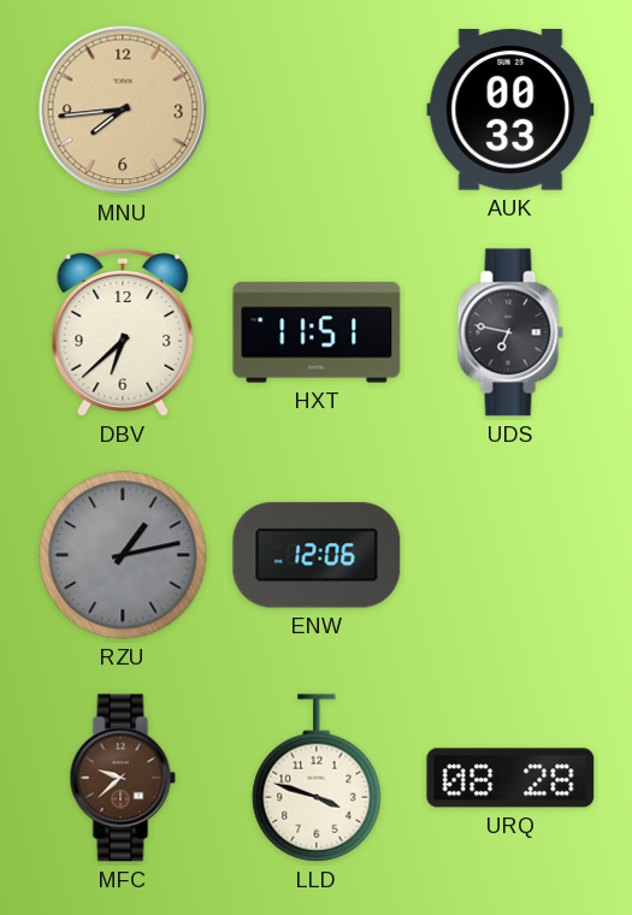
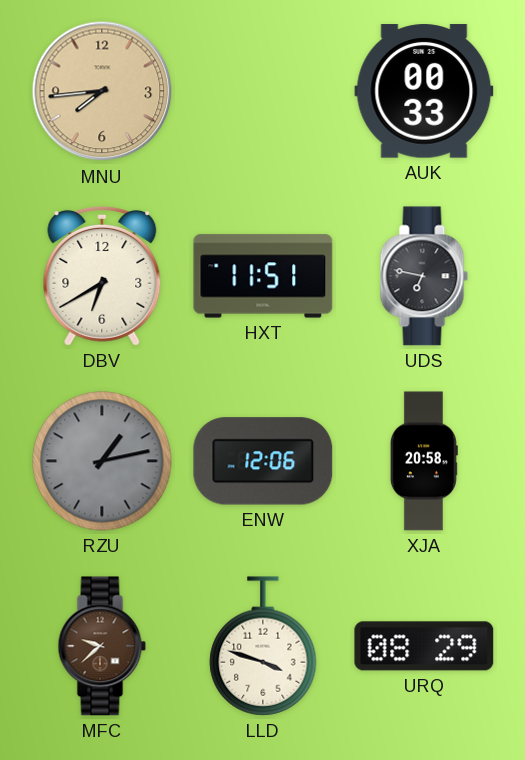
DBV: 6:38 -> 6:40 (102, 276)
XJA: none -> 20:58 (424, 461)
URQ: 08:28 -> 08:29 (424, 646)
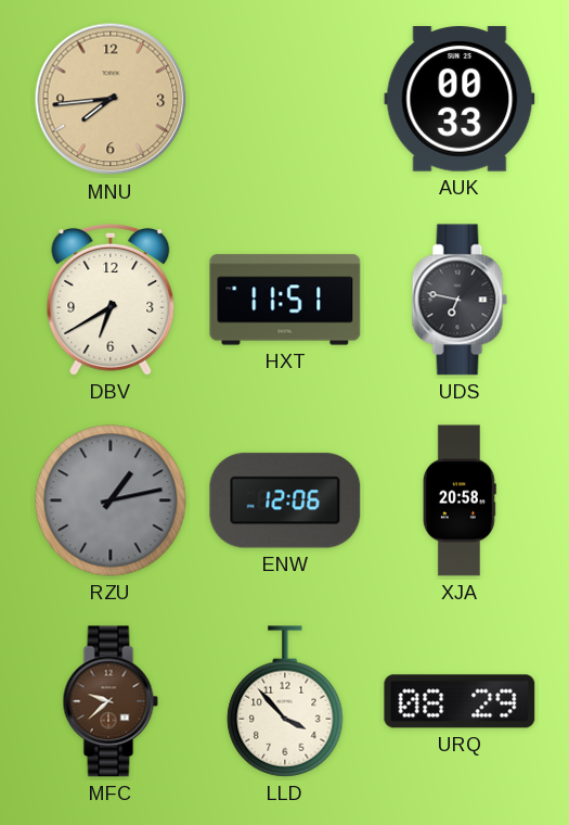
LLD: 3:48 -> 3:53 (285, 701)
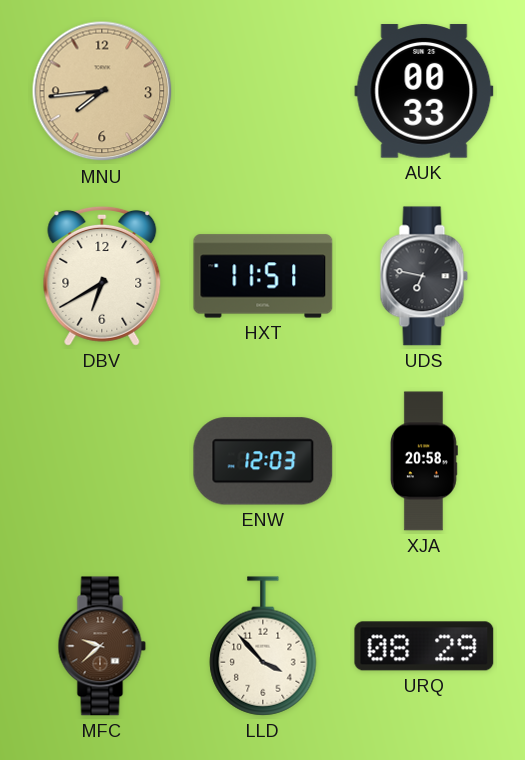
RZU: 1:13 -> none (111, 500)
ENW: 12:06 -> 12:03 (263, 461)
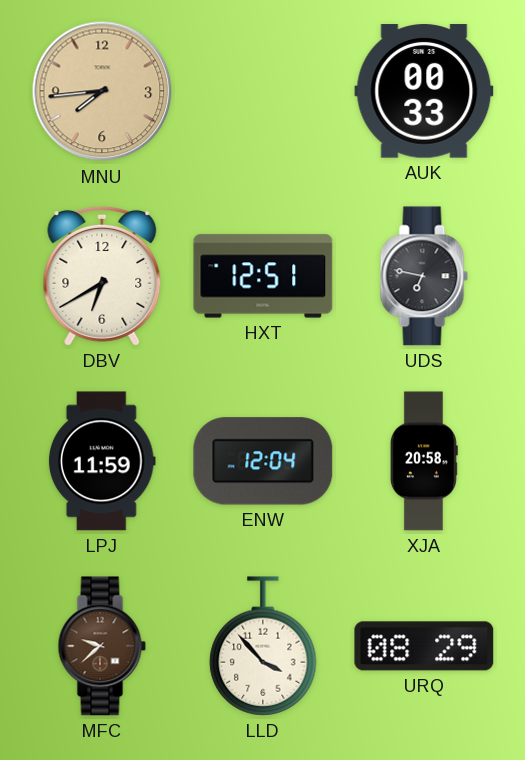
HXT: 11:51 -> 12:51 (263, 276)
LPJ: none -> 11:59 (102, 461)
ENW: 12:03 -> 12:04 (263, 461)
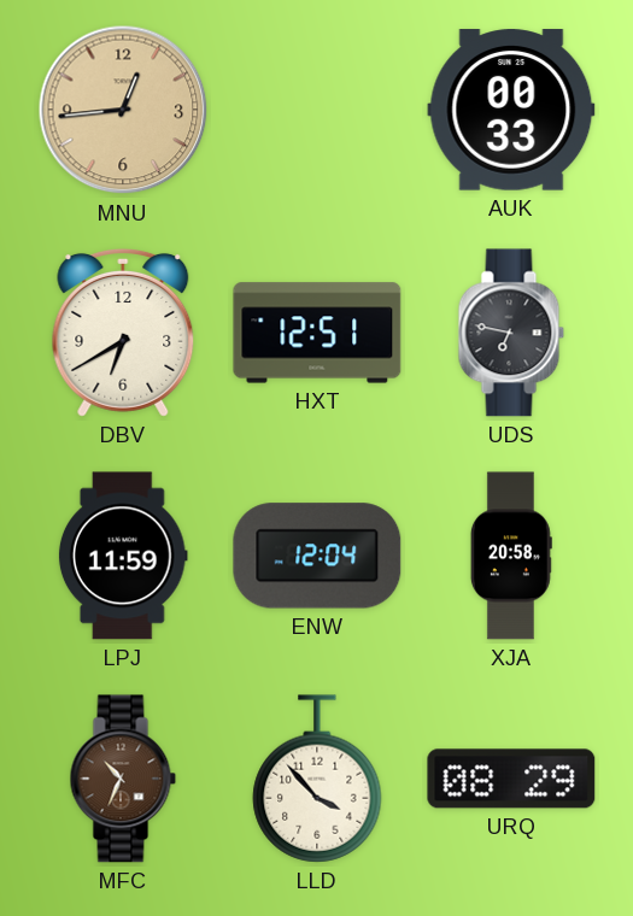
MNU: 7:44 -> 12:44 (123, 110)
MFC: 9:38 -> 10:34 (123, 779)
